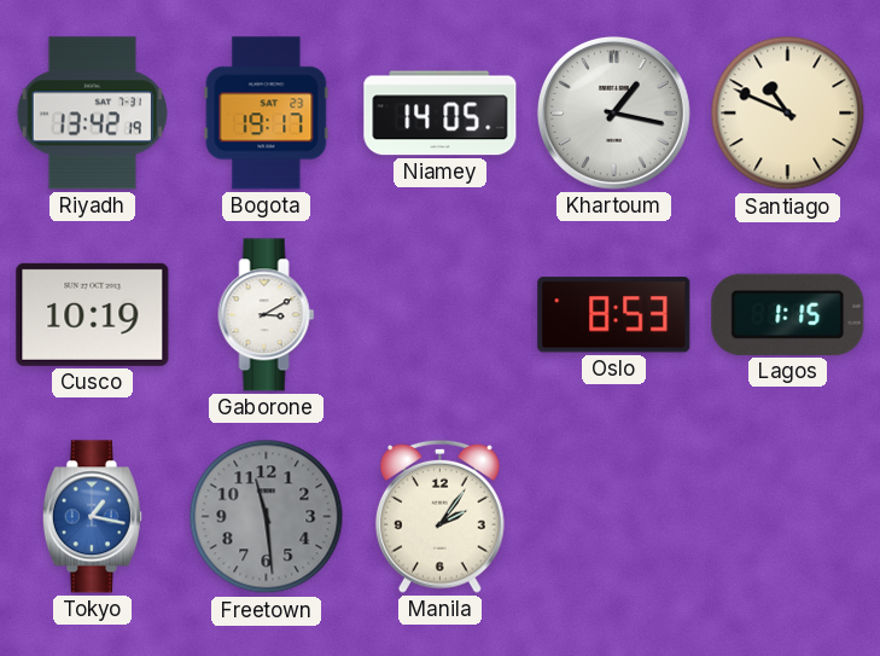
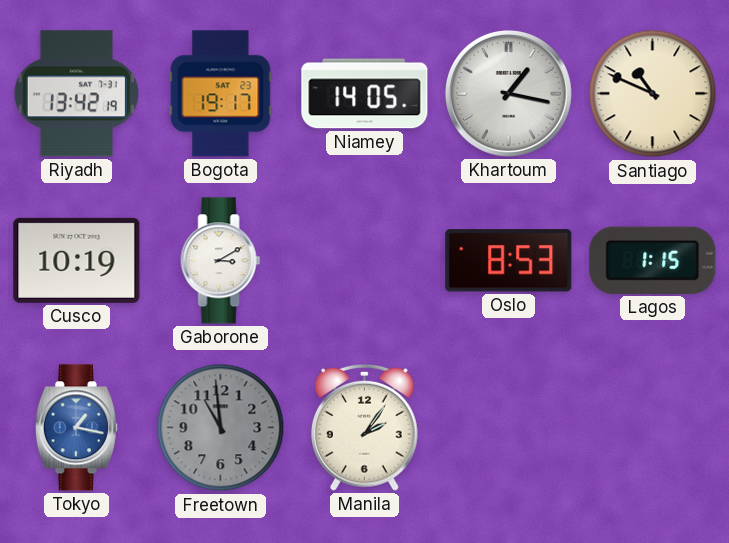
Freetown: 11:29 -> 10:59 (221, 428)
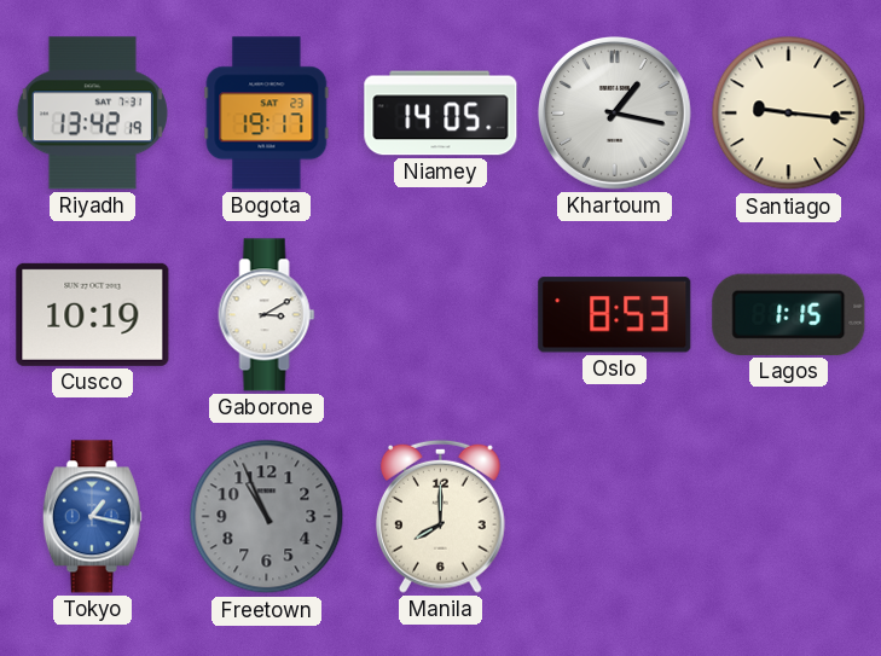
Santiago: 10:49 -> 9:16 (789, 114)
Freetown: 10:59 -> 10:56 (267, 517)
Manila: 2:06 -> 8:00 (441, 516)
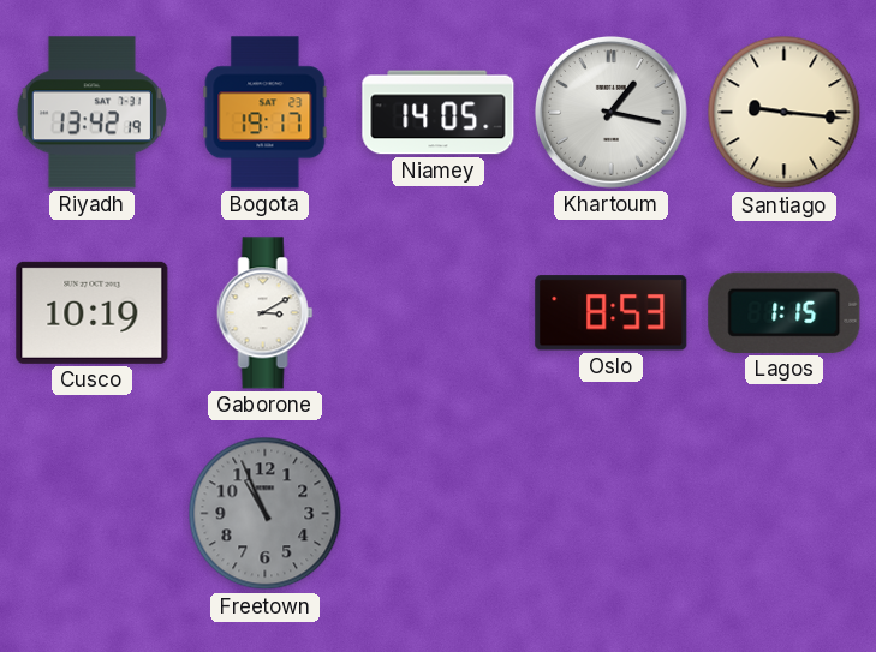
Tokyo: 1:17 -> none (92, 517)
Manila: 8:00 -> none (441, 516)
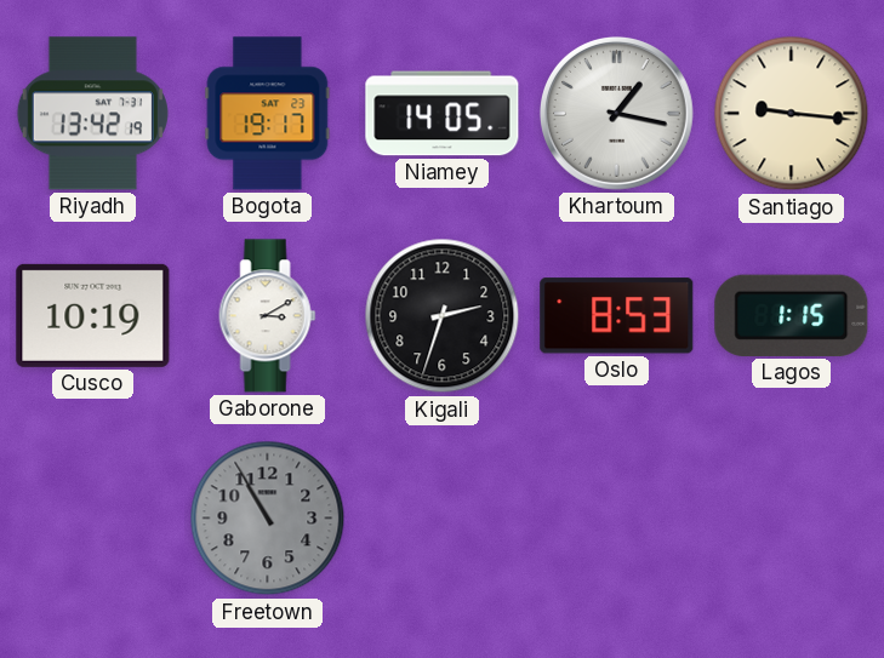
Kigali: none -> 2:33 (443, 316)
Freetown: 10:56 -> 10:55 (268, 519)
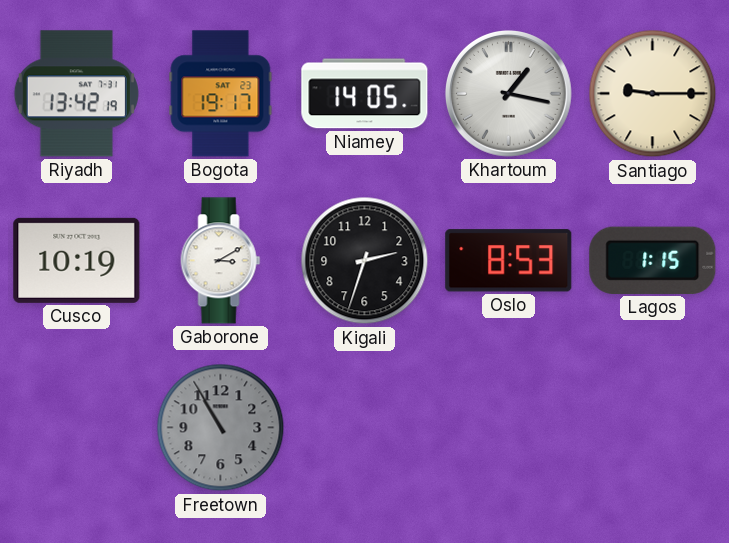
Santiago: 9:16 -> 9:15 (653, 94)
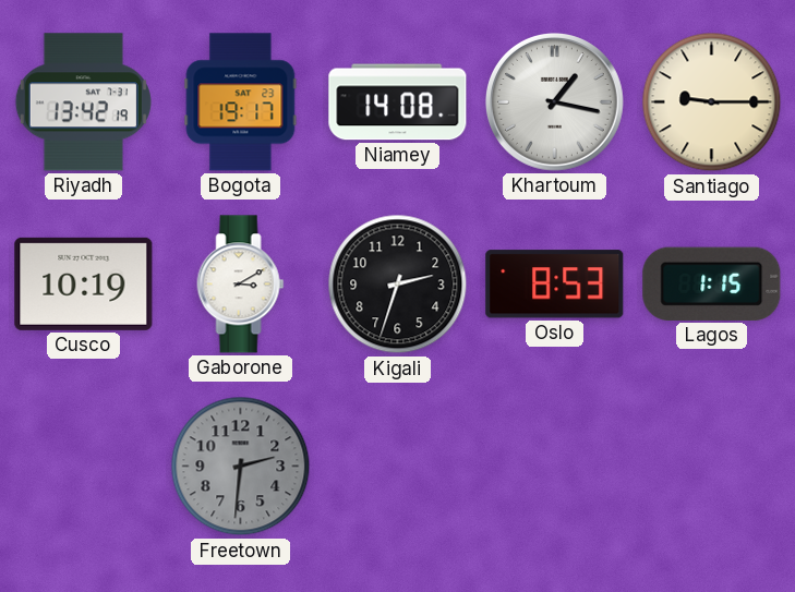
Niamey: 14:05 -> 14:08 (398, 102)
Freetown: 10:55 -> 2:31 (241, 467)
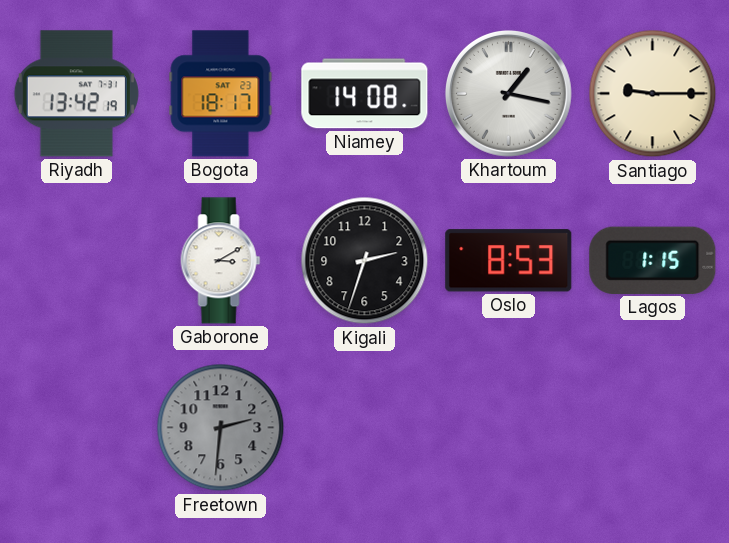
Bogota: 19:17 -> 18:17 (221, 94)
Cusco: 10:19 -> none (84, 283)
